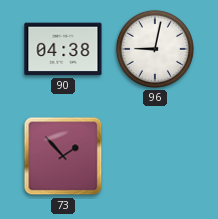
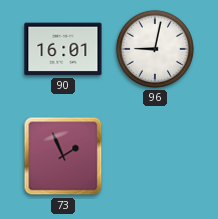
90: 04:38 -> 16:01 (63, 49)
73: 1:53 -> 1:56 (63, 156)
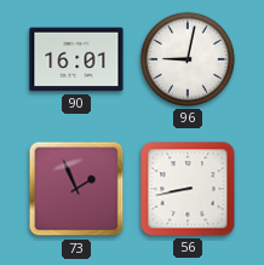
56: none -> 8:43 (188, 189)
